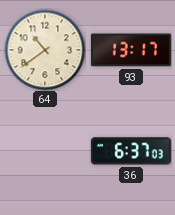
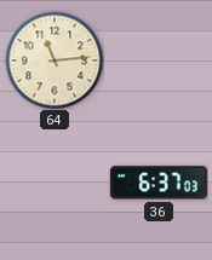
64: 10:39 -> 11:14 (55, 60)
93: 13:17 -> none (131, 50)
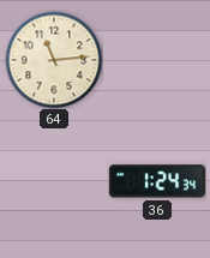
36: 6:37 -> 1:24 (157, 181)
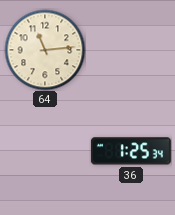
36: 1:24 -> 1:25 (131, 151)
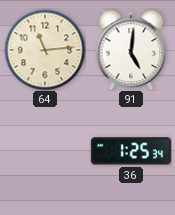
91: none -> 5:01 (131, 50)
